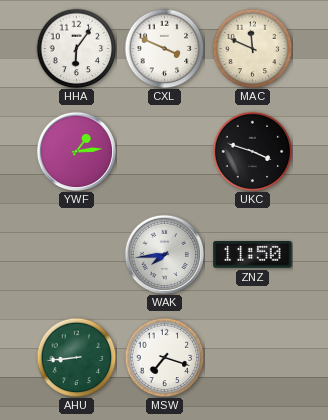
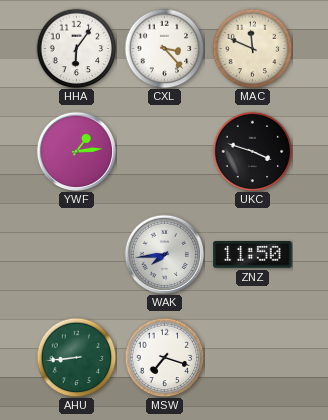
CXL: 3:49 -> 3:23 (164, 48)
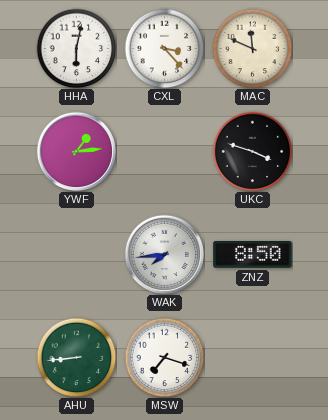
HHA: 6:06 -> 6:02 (76, 48)
ZNZ: 11:50 -> 8:50 (253, 255)
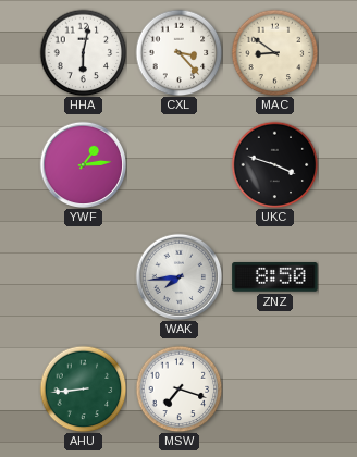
MAC: 11:49 -> 8:51 (274, 52)
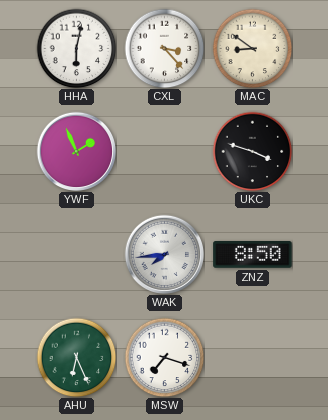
YWF: 1:14 -> 1:56 (76, 151)
AHU: 8:44 -> 6:26 (76, 357)
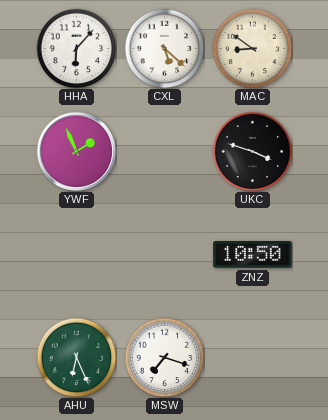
HHA: 6:02 -> 6:07 (76, 48)
CXL: 3:23 -> 5:22 (164, 48)
WAK: 7:44 -> none (164, 254)
ZNZ: 8:50 -> 10:50 (253, 255)
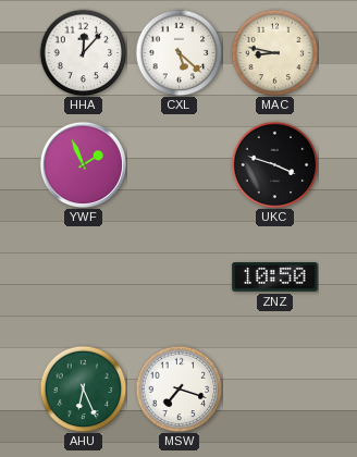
HHA: 6:07 -> 12:07 (83, 52)
MAC: 8:51 -> 8:47 (274, 52)
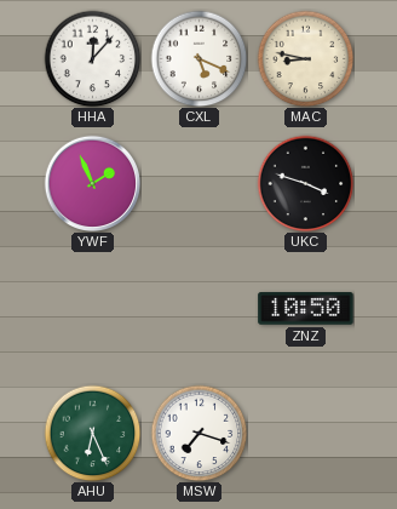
CXL: 5:22 -> 5:19 (198, 58)
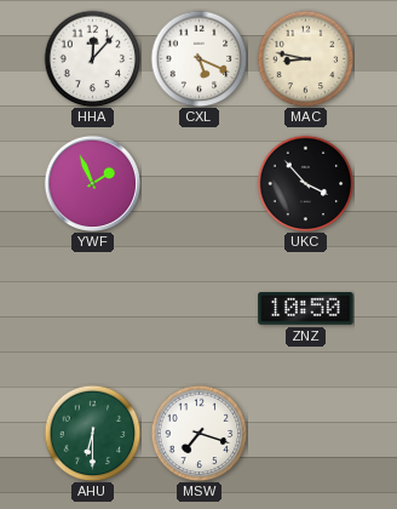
UKC: 3:48 -> 3:53 (305, 183)
AHU: 6:26 -> 6:30 (92, 433)
